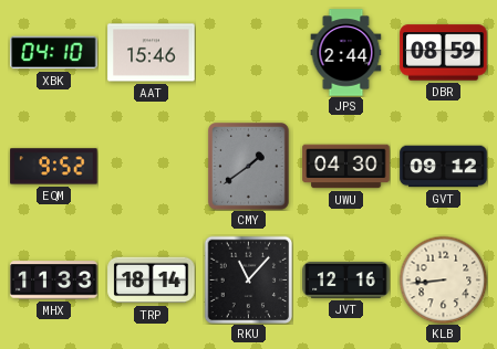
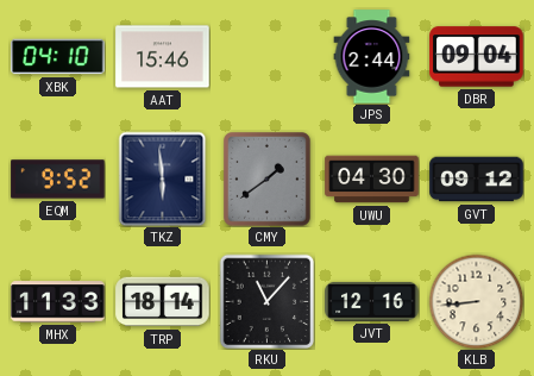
DBR: 08:59 -> 09:04 (477, 57)
TKZ: none -> 5:59 (163, 178)
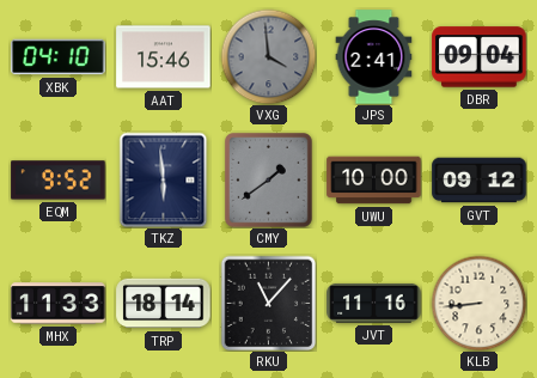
VXG: none -> 3:59 (268, 56)
JPS: 2:44 -> 2:41 (374, 57)
UWU: 04:30 -> 10:00 (374, 181)
JVT: 12:16 -> 11:16 (374, 303)
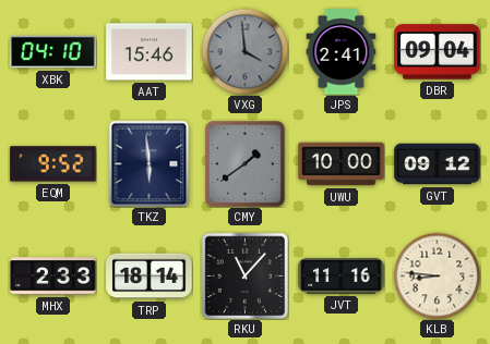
MHX: 11:33 -> 2:33 (53, 277)
KLB: 8:44 -> 8:46 (437, 275)
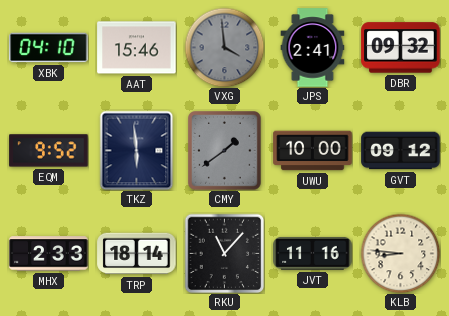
DBR: 09:04 -> 09:32 (401, 48)
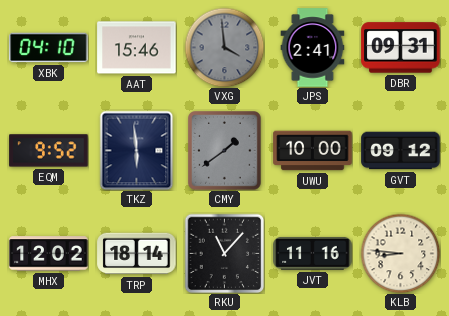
DBR: 09:32 -> 09:31 (401, 48)
MHX: 2:33 -> 12:02 (49, 254)
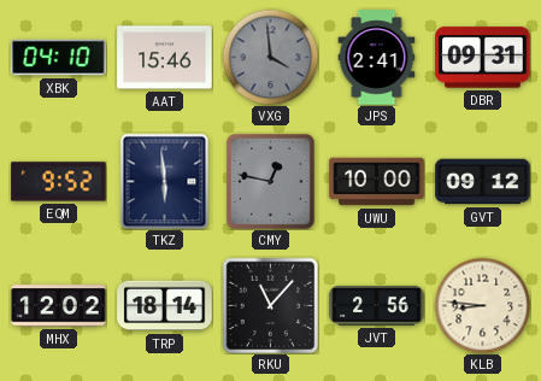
CMY: 1:39 -> 12:47 (271, 182)
JVT: 11:16 -> 2:56 (377, 305)
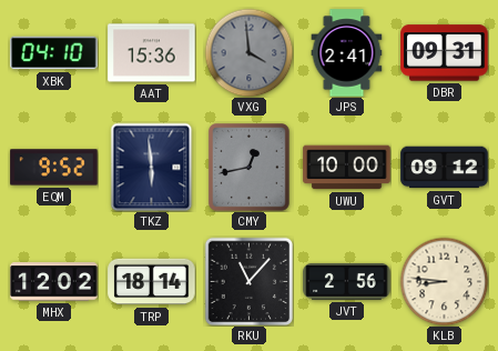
AAT: 15:46 -> 15:36 (152, 53)
CMY: 12:47 -> 12:43 (250, 168)
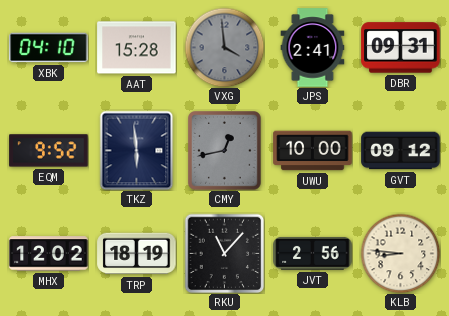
AAT: 15:36 -> 15:28 (137, 48)
TRP: 18:14 -> 18:19 (137, 254)
